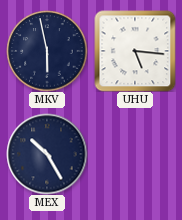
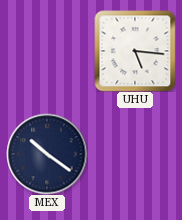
MKV: 5:58 -> none (47, 51)
MEX: 10:25 -> 10:21 (47, 154)
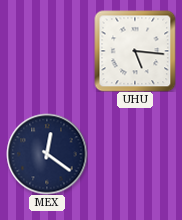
MEX: 10:21 -> 12:21 (47, 154)
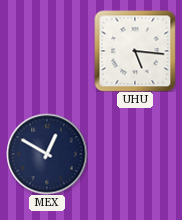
MEX: 12:21 -> 12:50 (47, 154)
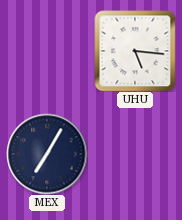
MEX: 12:50 -> 7:05 (47, 154)
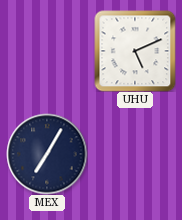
UHU: 5:16 -> 5:11 (135, 51)
